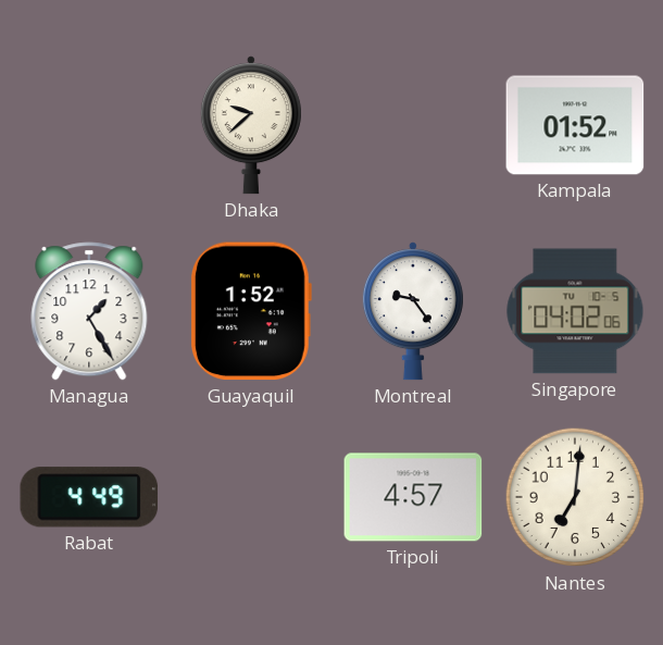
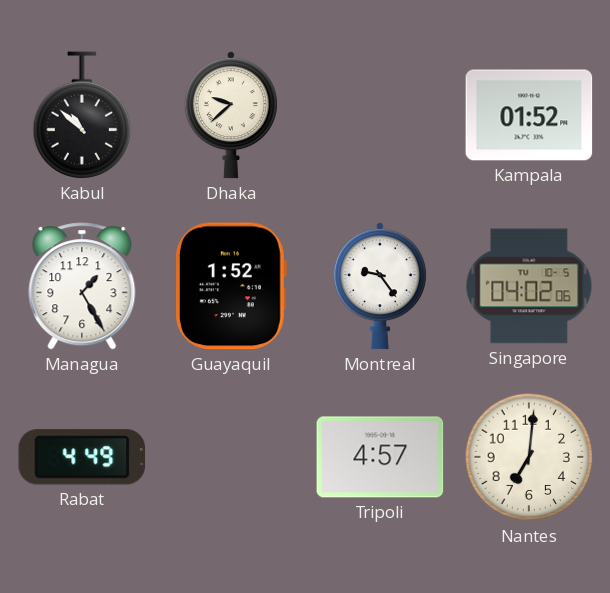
Kabul: none -> 10:52 (81, 115)
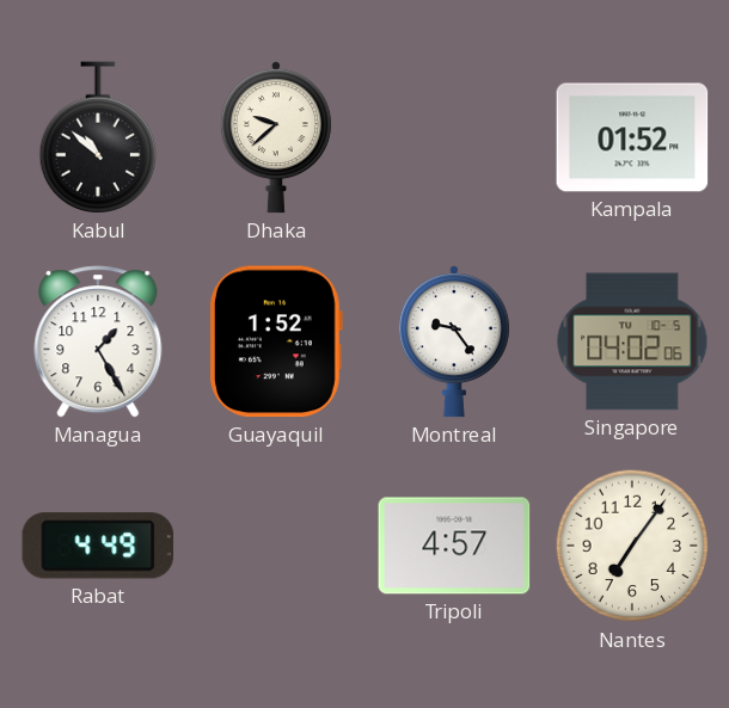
Nantes: 7:01 -> 7:06 (632, 546)
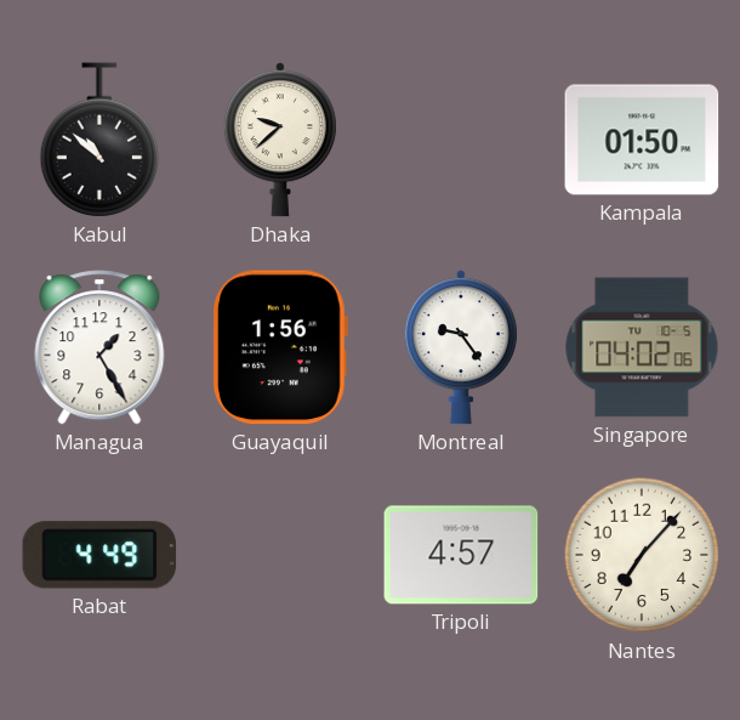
Kampala: 01:52 -> 01:50 (642, 140)
Guayaquil: 1:52 -> 1:56 (279, 347)
Nantes: 7:06 -> 7:07 (642, 555)
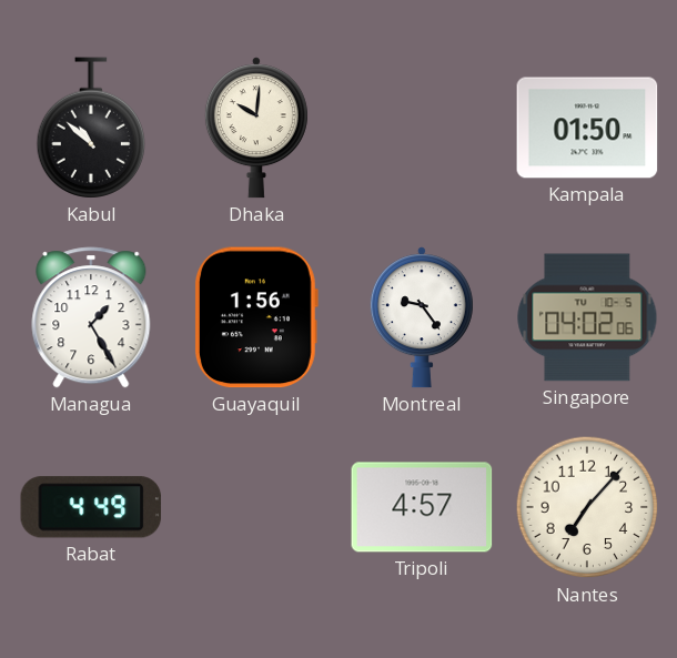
Dhaka: 9:38 -> 10:01 (256, 128)
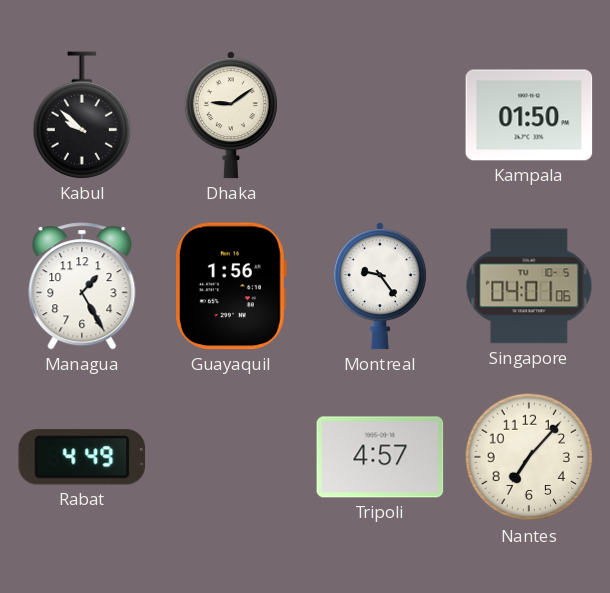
Kabul: 10:52 -> 9:52 (81, 115)
Dhaka: 10:01 -> 9:09 (231, 115)
Singapore: 04:02 -> 04:01 (529, 286)
